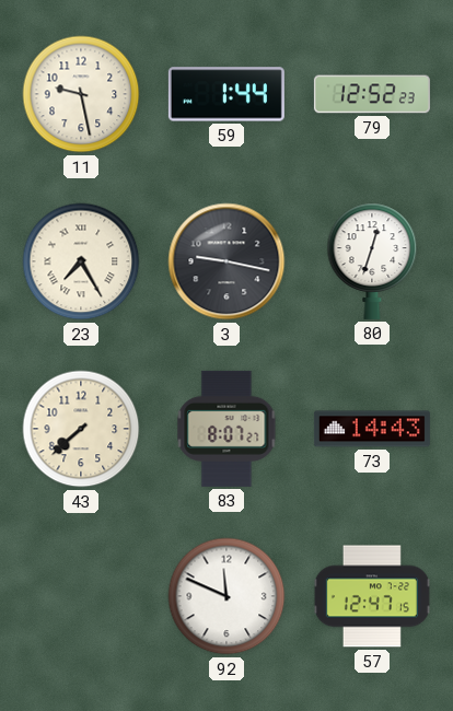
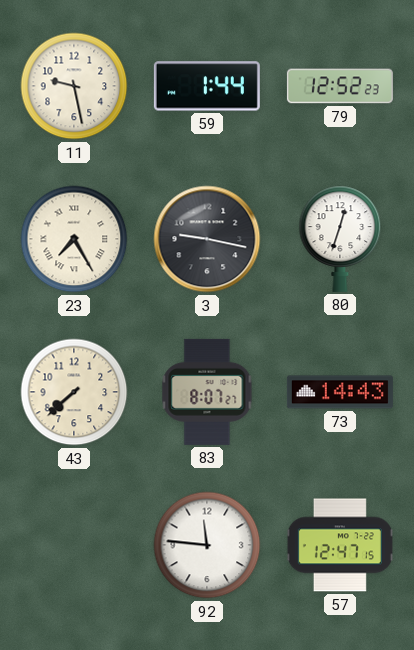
92: 11:49 -> 11:46 (207, 545)
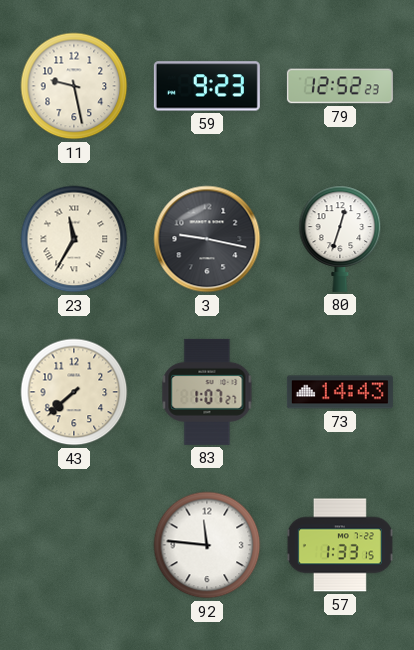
59: 1:44 -> 9:23 (207, 86)
23: 7:25 -> 11:35 (74, 239)
83: 8:07 -> 1:07 (207, 392)
57: 12:47 -> 1:33 (340, 545)
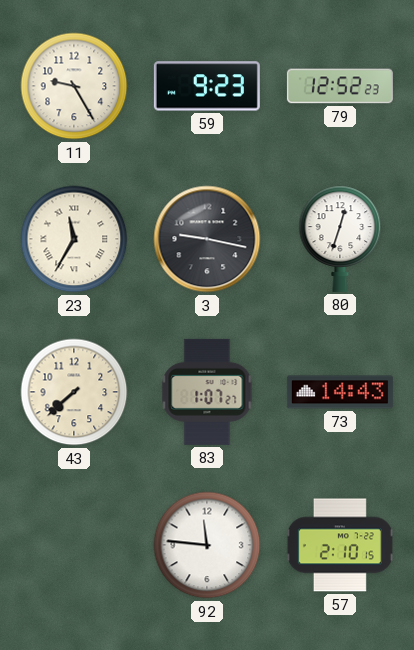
11: 9:28 -> 9:25 (74, 86)
57: 1:33 -> 2:10 (340, 545)
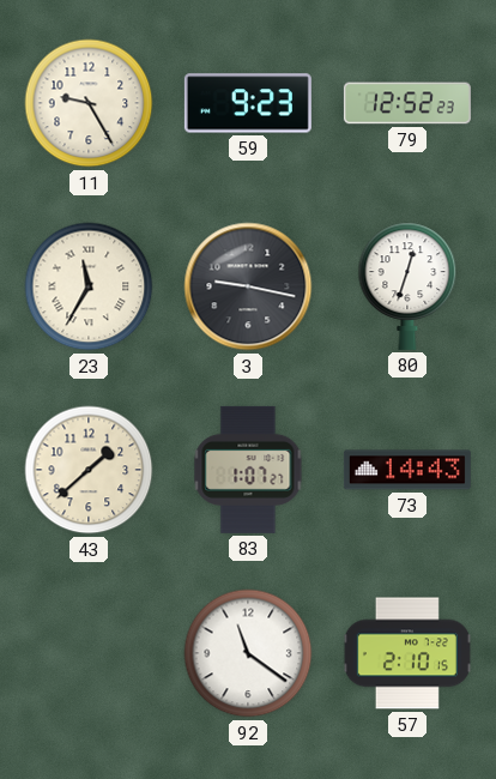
43: 7:38 -> 1:38 (89, 470)
92: 11:46 -> 11:21 (248, 653)
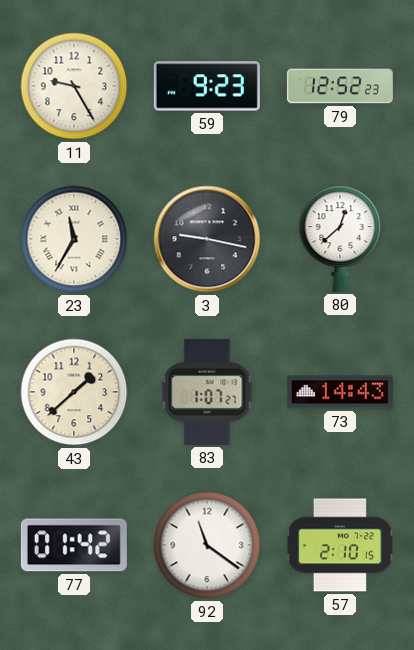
80: 12:33 -> 12:38 (340, 239)
77: none -> 01:42 (74, 545)
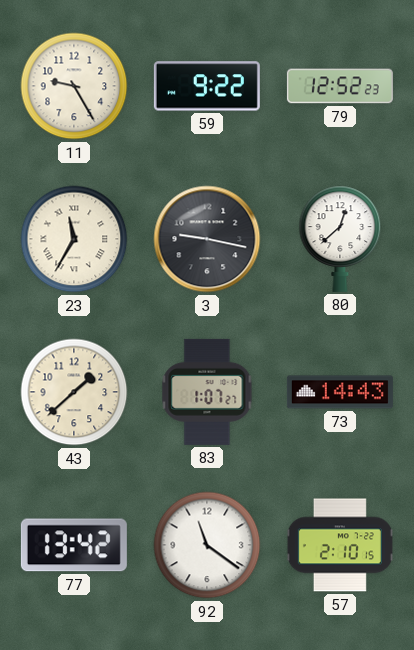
59: 9:23 -> 9:22 (207, 86)
77: 01:42 -> 13:42 (74, 545)
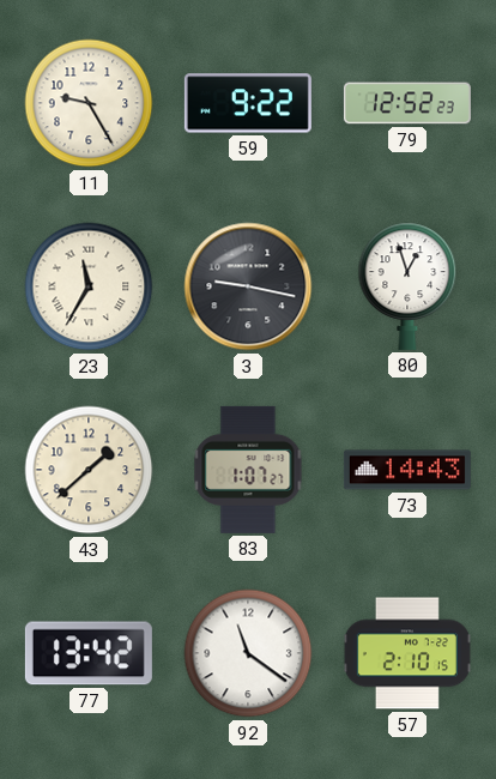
80: 12:38 -> 12:57 (407, 286)
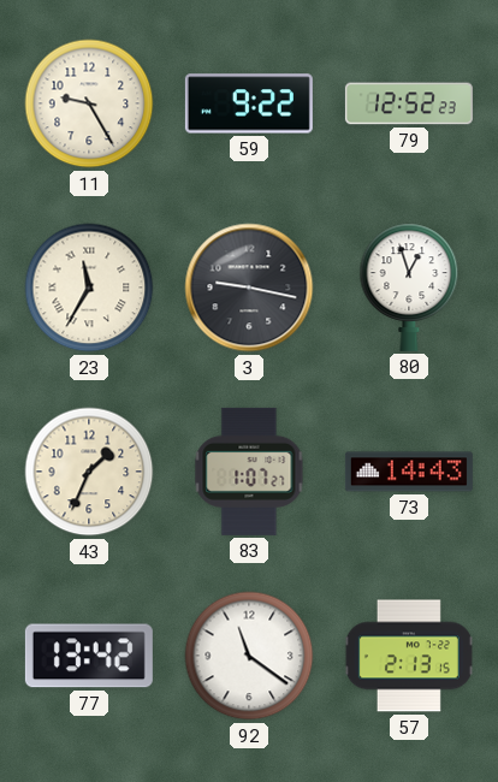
43: 1:38 -> 1:34 (89, 472)
57: 2:10 -> 2:13 (409, 656)
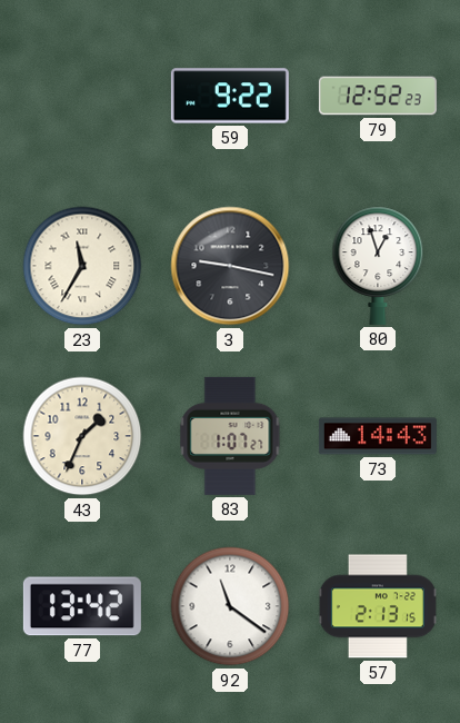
11: 9:25 -> none (89, 103)
